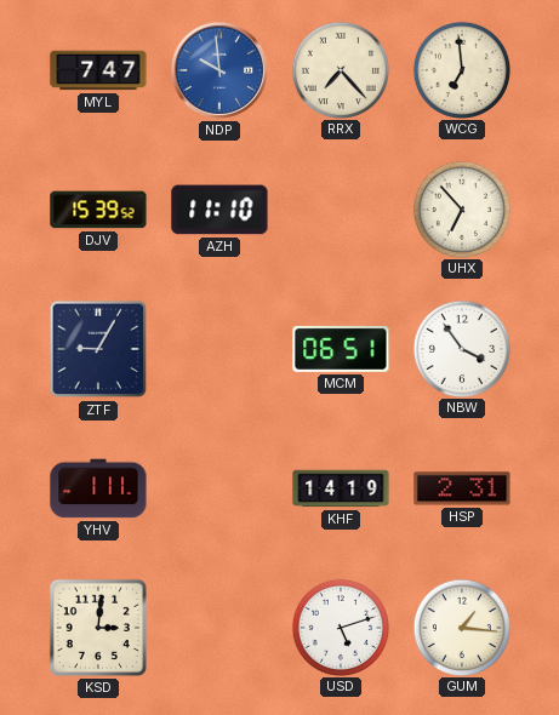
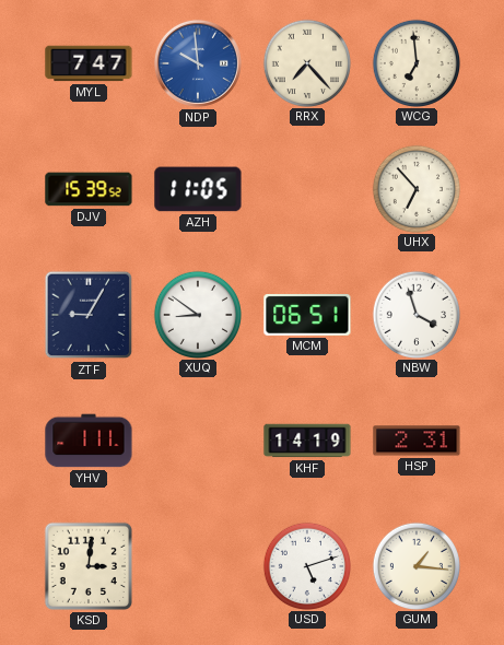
AZH: 11:10 -> 11:05 (198, 189)
XUQ: none -> 8:51 (197, 314)
NBW: 3:54 -> 3:57 (415, 314)
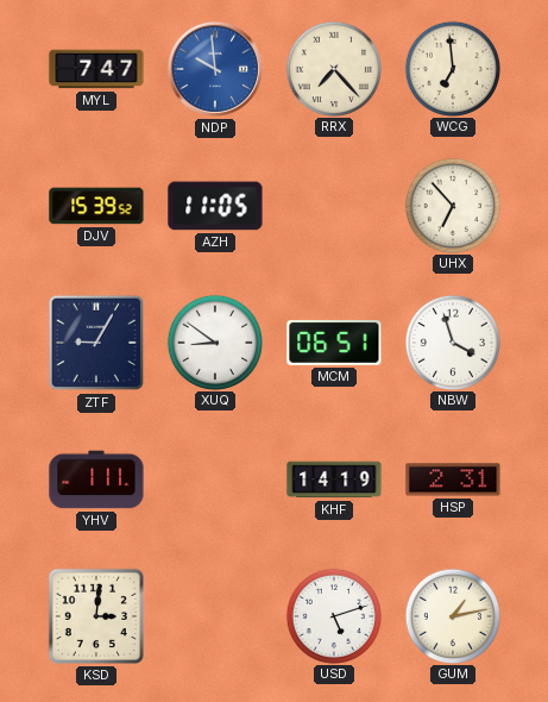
GUM: 1:16 -> 1:13 (452, 615)
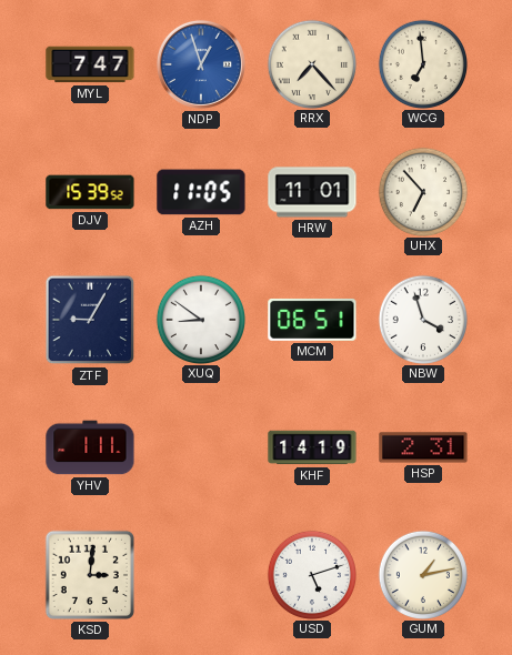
NDP: 9:59 -> 12:57 (201, 64)
HRW: none -> 11:01 (312, 192)
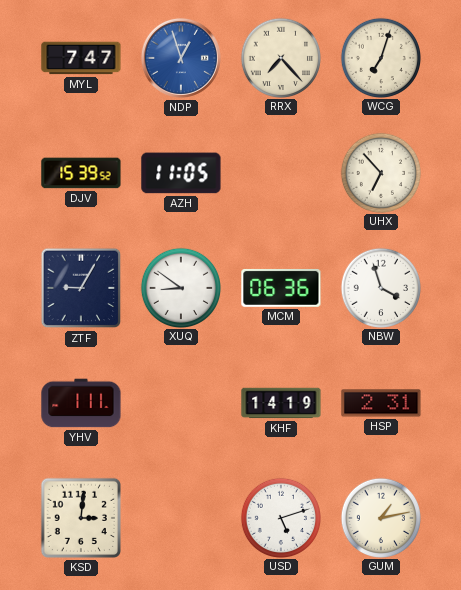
WCG: 6:59 -> 7:03 (380, 57)
HRW: 11:01 -> none (312, 192)
MCM: 06:51 -> 06:36 (281, 288)
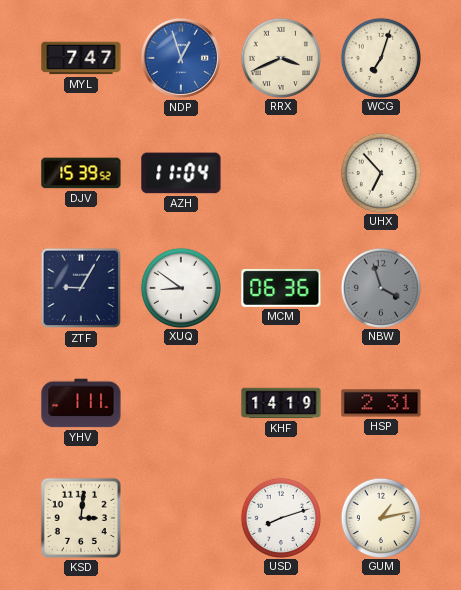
RRX: 7:23 -> 3:41 (280, 57)
AZH: 11:05 -> 11:04 (181, 173)
NBW dial: white -> grey (380, 287)
USD: 5:12 -> 8:12 (280, 517)
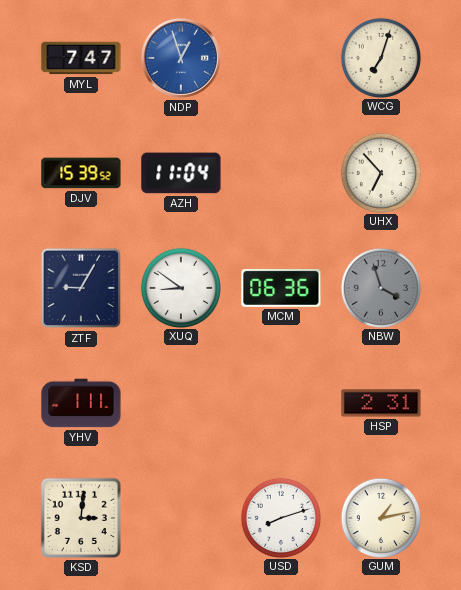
RRX: 3:41 -> none (280, 57)
KHF: 14:19 -> none (281, 403)
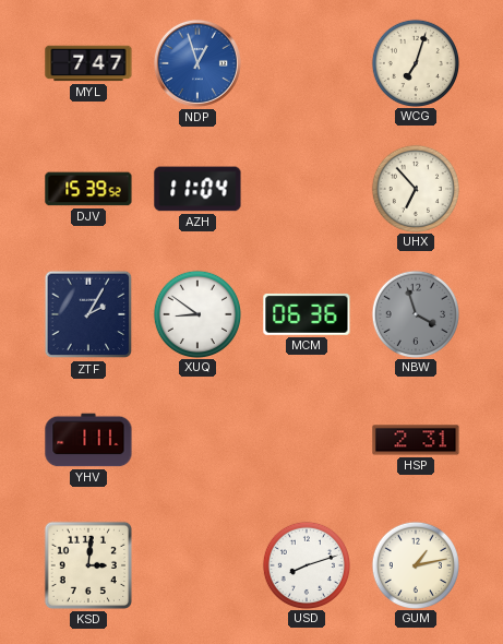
ZTF: 9:05 -> 2:05 (88, 314)
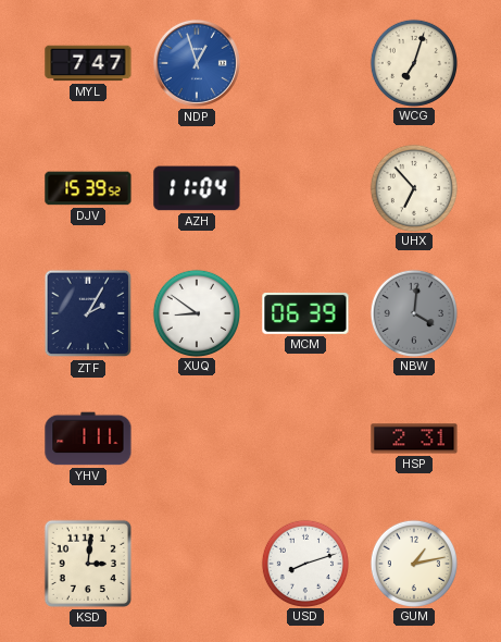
MCM: 06:36 -> 06:39 (305, 313)
NBW: 3:57 -> 4:01 (413, 312)
